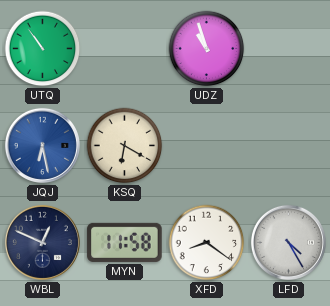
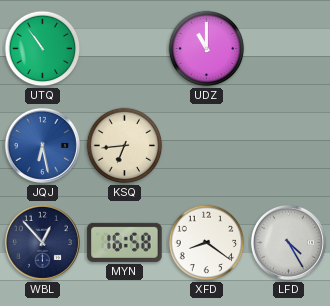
UDZ: 10:57 -> 11:00 (207, 49)
KSQ: 6:20 -> 6:44 (125, 146)
WBL: 12:49 -> 12:53 (42, 242)
MYN: 11:58 -> 16:58 (125, 242)
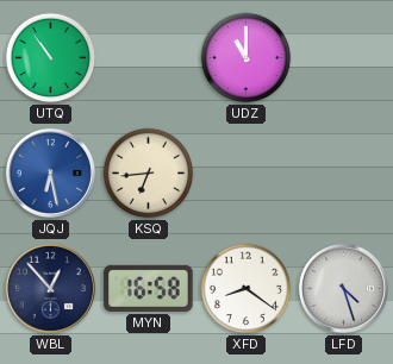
LFD: 4:25 -> 4:27 (343, 288)
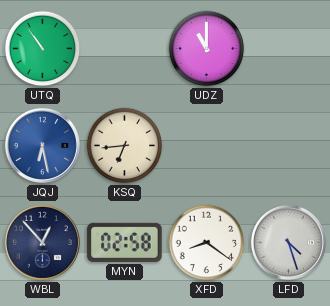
MYN: 16:58 -> 02:58 (125, 242)
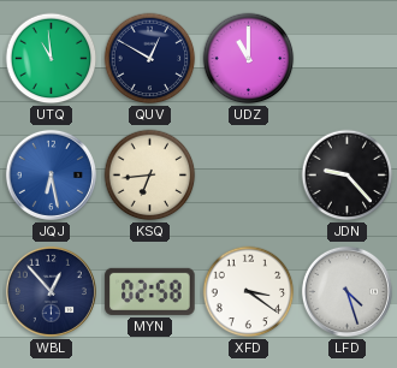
UTQ: 10:54 -> 10:59 (52, 59)
QUV: none -> 12:50 (150, 59)
JDN: none -> 9:23 (348, 176)
XFD: 8:21 -> 3:21 (249, 292)
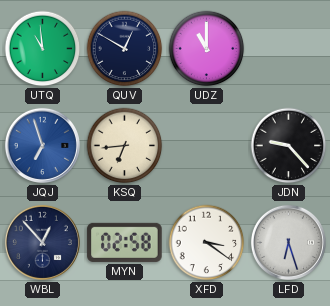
JQJ: 6:28 -> 6:57 (42, 145)
LFD: 4:27 -> 6:27 (288, 242)
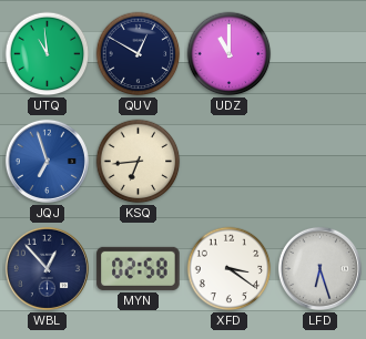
JDN: 9:23 -> none (289, 146)
